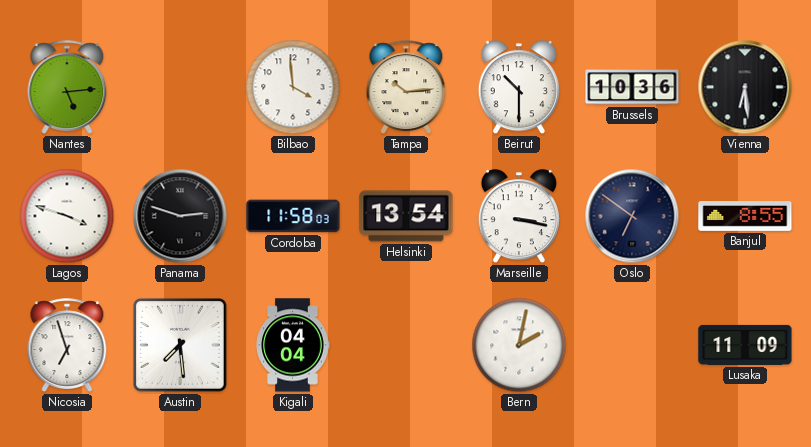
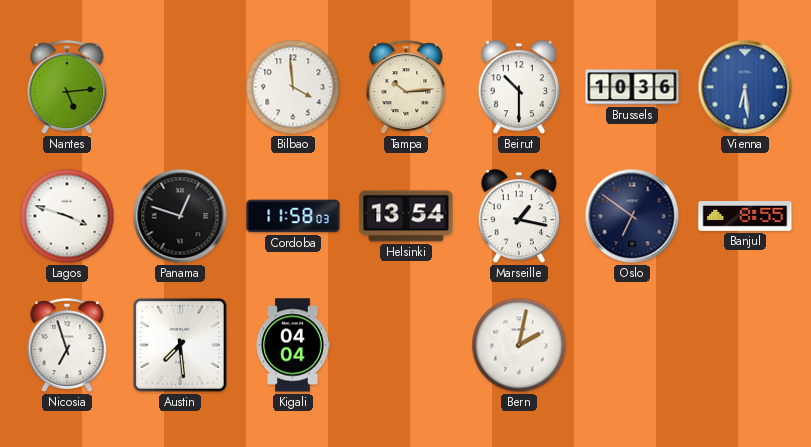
Vienna dial: black -> blue (745, 87)
Panama: 2:48 -> 12:48 (180, 216)
Marseille: 3:17 -> 1:17 (519, 217)
Lusaka: 11:09 -> none (745, 345)
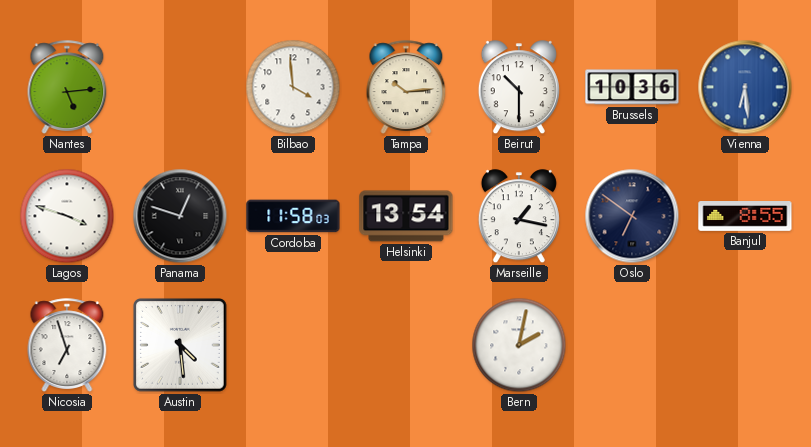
Austin: 7:29 -> 4:29 (181, 346)
Kigali: 04:04 -> none (293, 345)
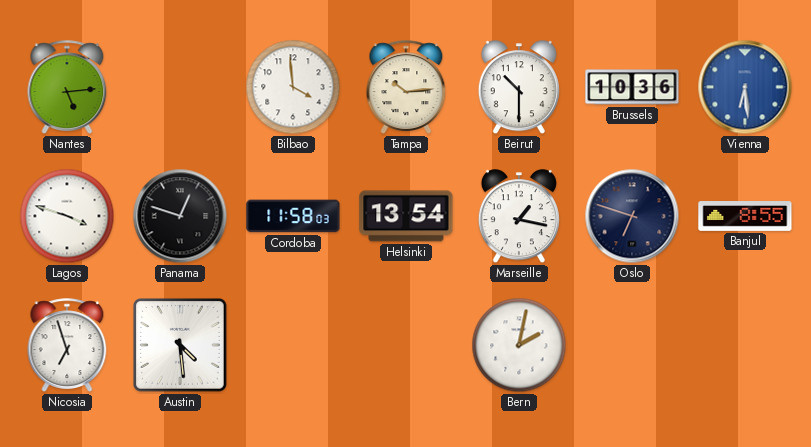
Oslo: 6:51 -> 6:48 (632, 216)
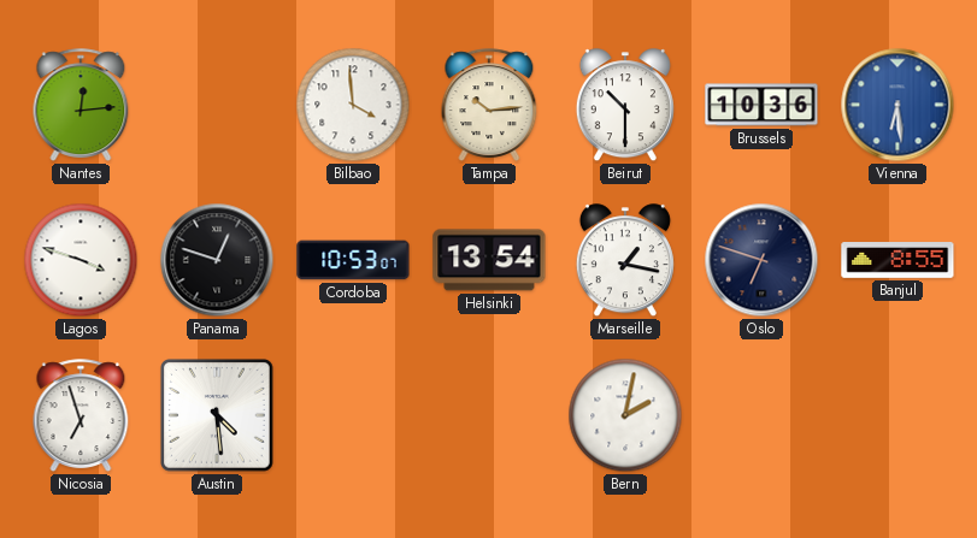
Nantes: 5:14 -> 12:14 (81, 105)
Cordoba: 11:58 -> 10:53 (353, 260)
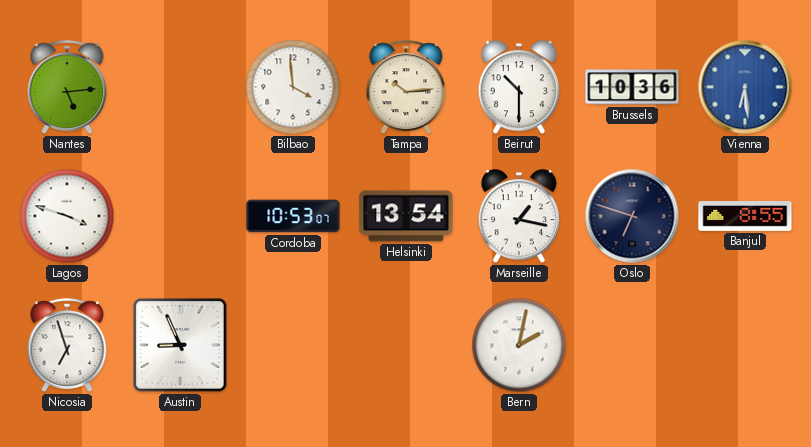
Nantes: 12:14 -> 5:14 (67, 87)
Panama: 12:48 -> none (217, 260)
Austin: 4:29 -> 8:56 (181, 346)
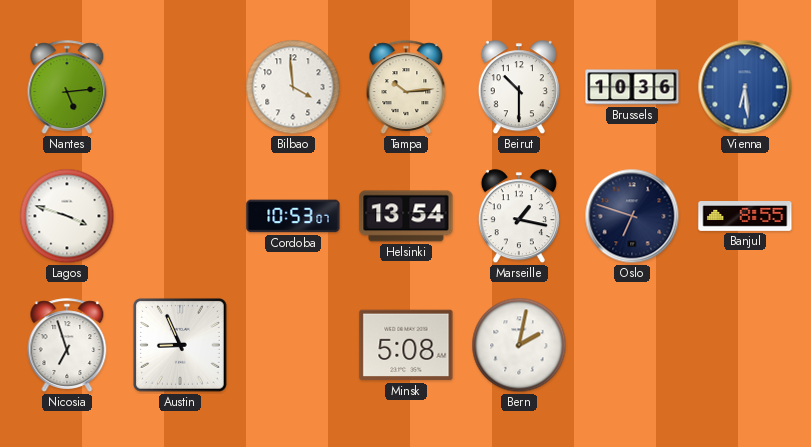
Minsk: none -> 5:08 (406, 345)
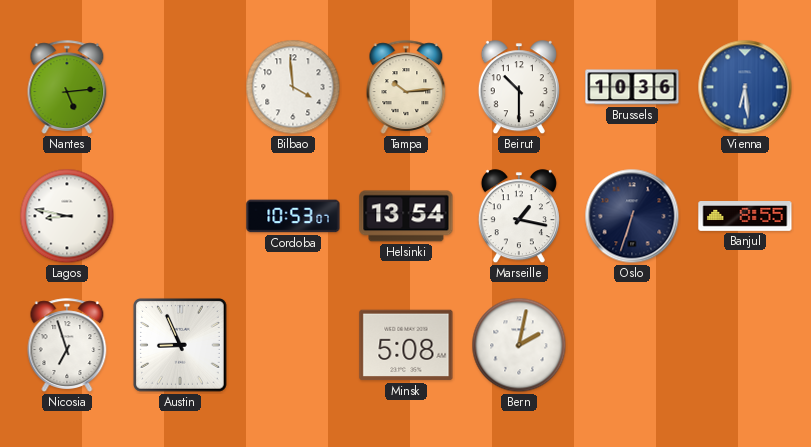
Lagos: 3:48 -> 8:47 (67, 216)
Oslo: 6:48 -> 6:33 (632, 216)
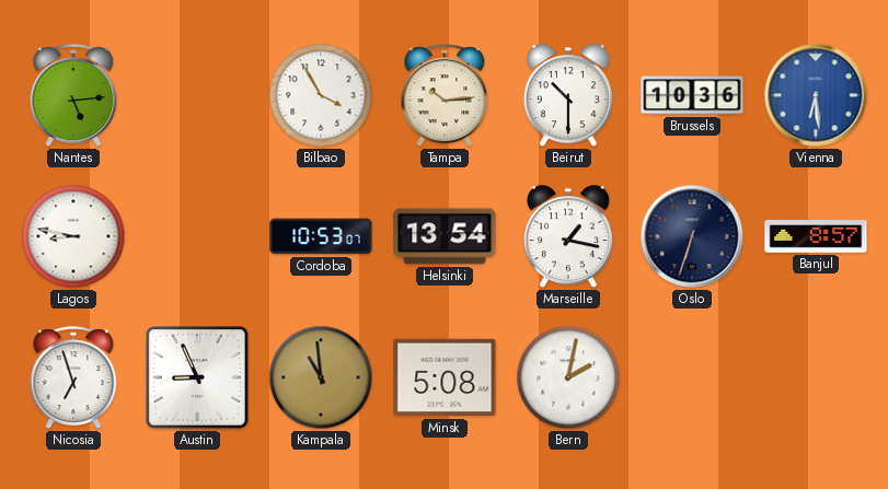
Bilbao: 3:59 -> 3:55 (321, 95)
Banjul: 8:55 -> 8:57 (816, 237)
Kampala: none -> 10:59 (321, 377)
